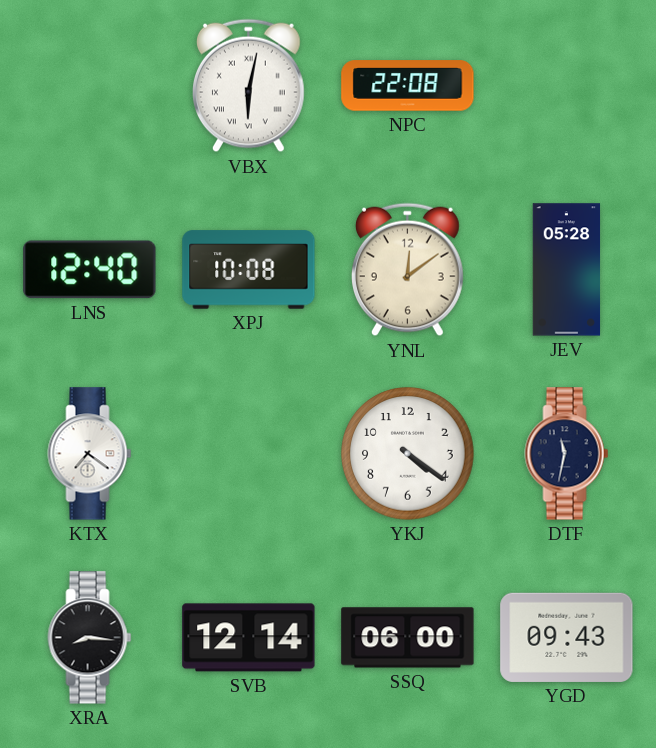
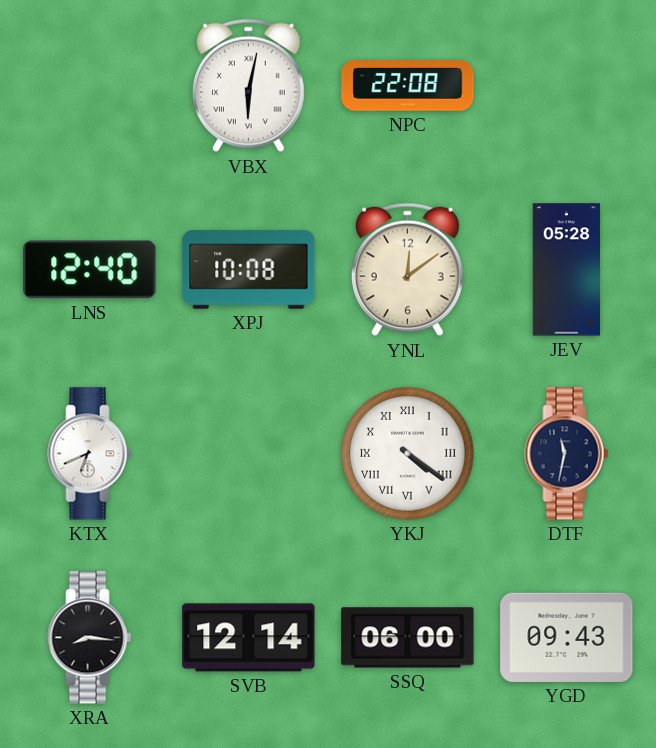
KTX: 7:21 -> 6:41 (90, 454)
YKJ numerals: Arabic -> Roman (408, 454)
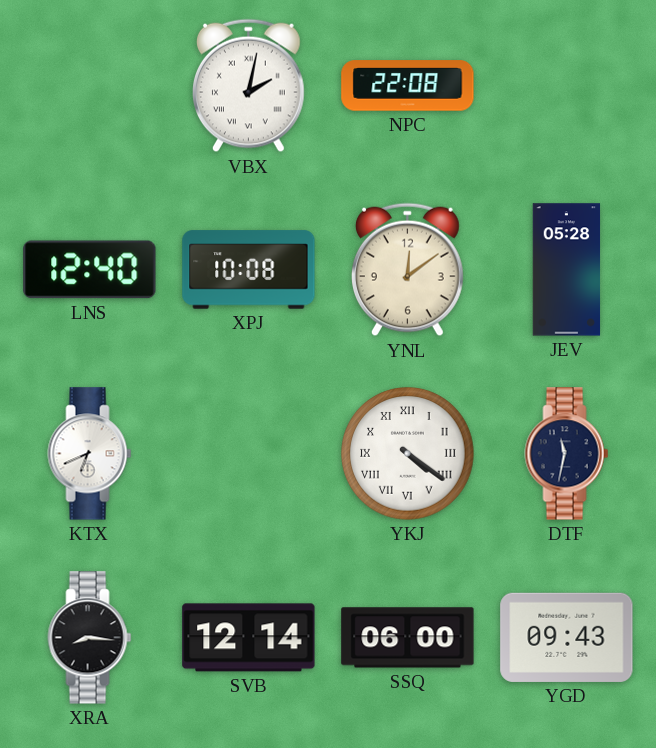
VBX: 6:02 -> 2:02 (248, 86)
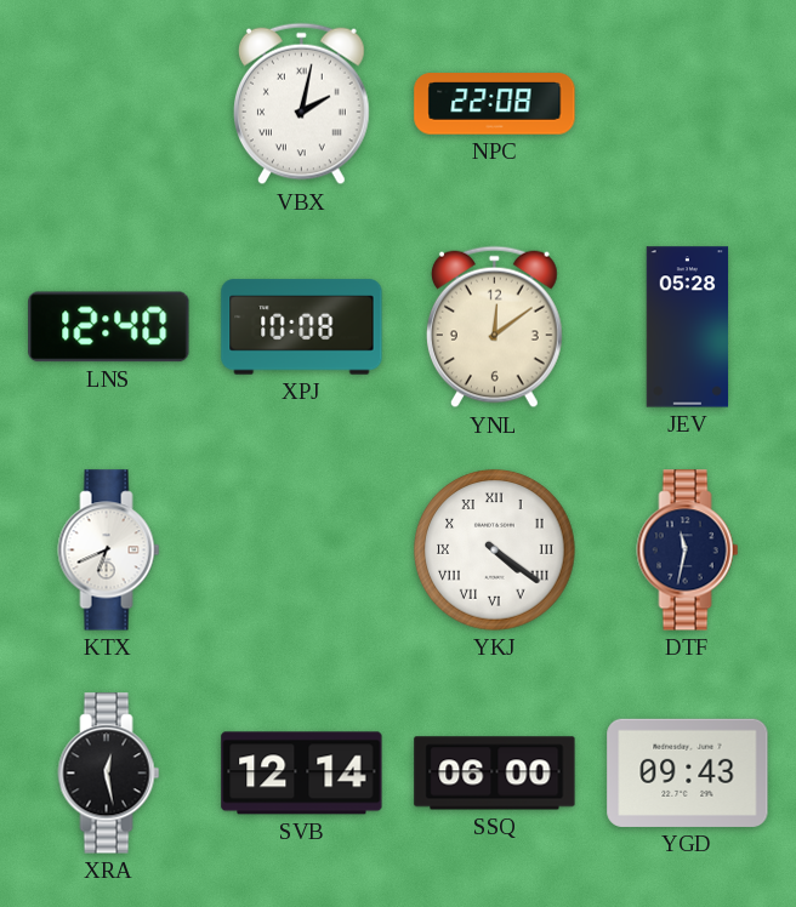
XRA: 8:16 -> 12:28 (109, 774)
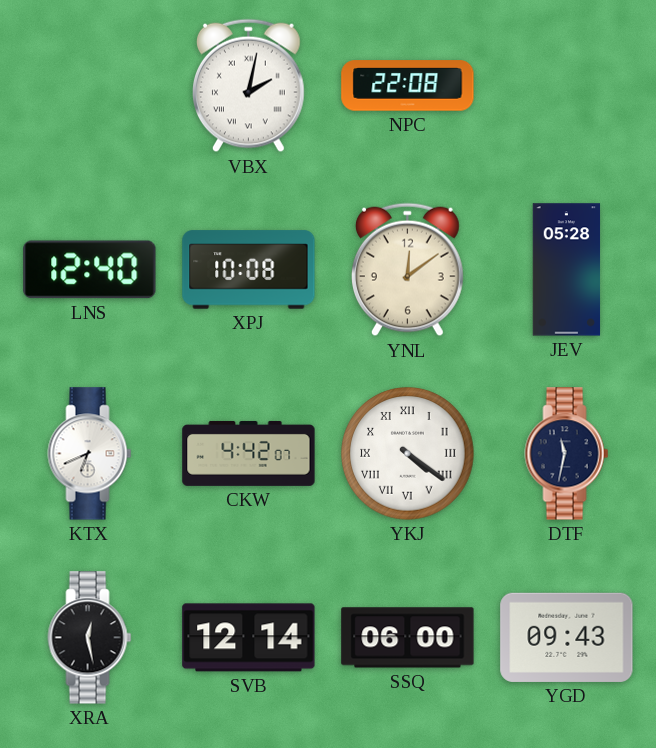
CKW: none -> 4:42 (249, 453)
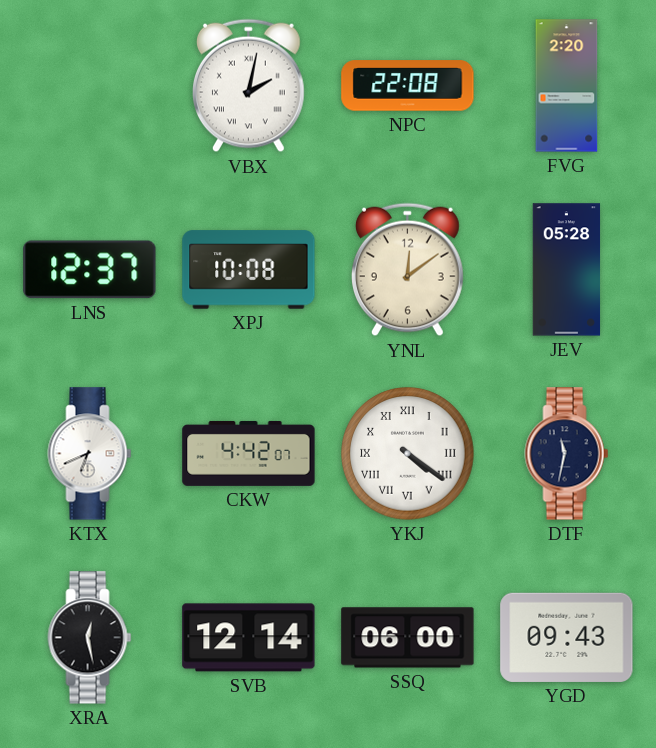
FVG: none -> 2:20 (567, 86)
LNS: 12:40 -> 12:37 (90, 270)
